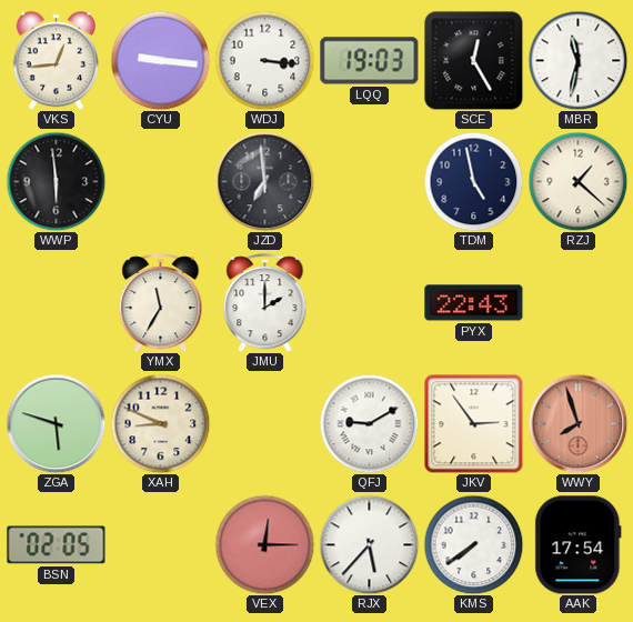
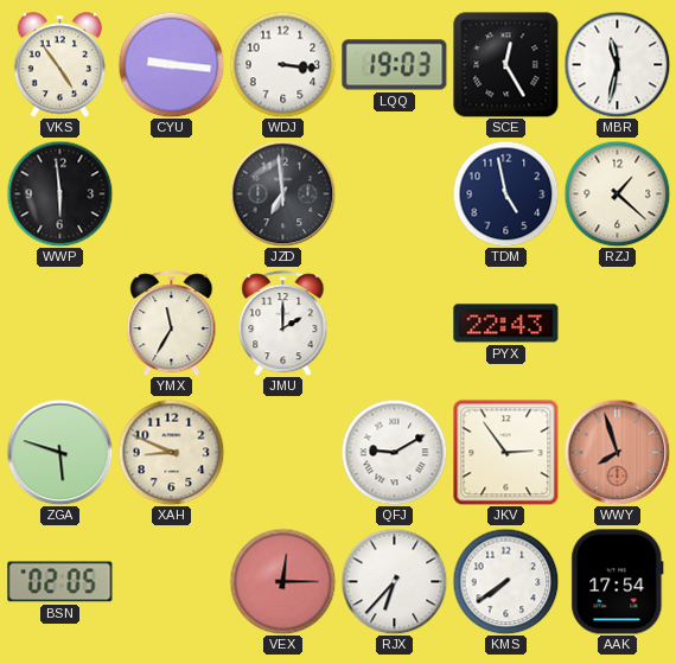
VKS: 12:44 -> 4:54 (59, 65)
RJX: 5:37 -> 6:37 (394, 581)
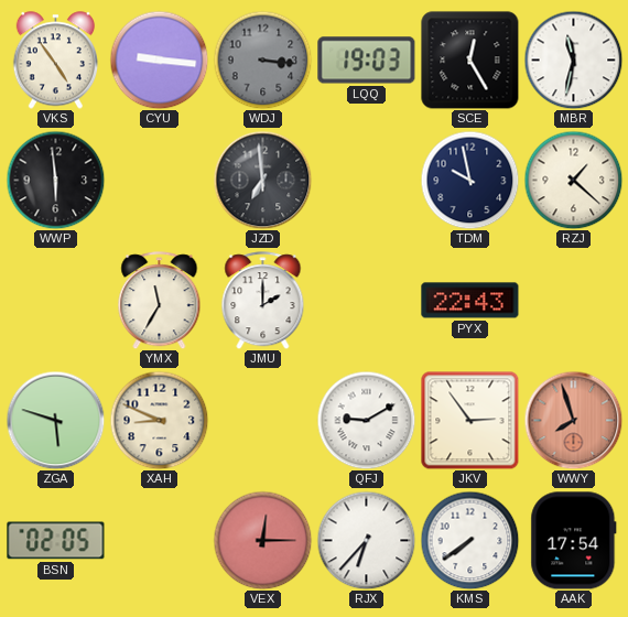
WDJ dial: white -> grey (262, 59)
TDM: 4:58 -> 9:58 (469, 180)
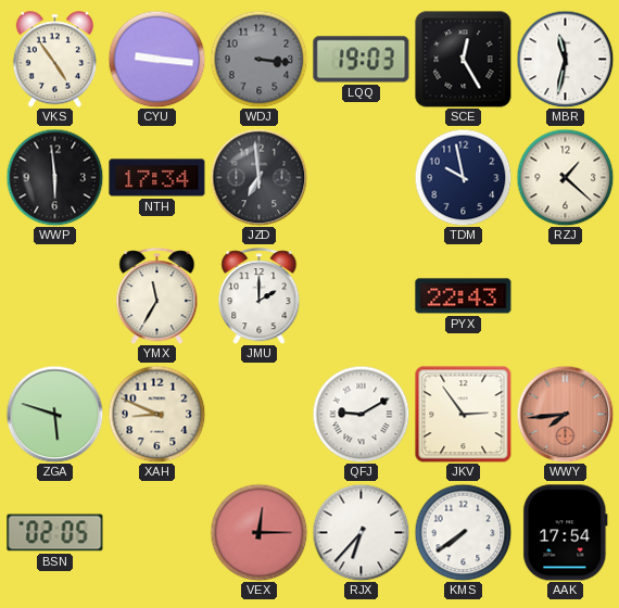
NTH: none -> 17:34 (157, 178)
WWY: 7:57 -> 7:44 (565, 414)
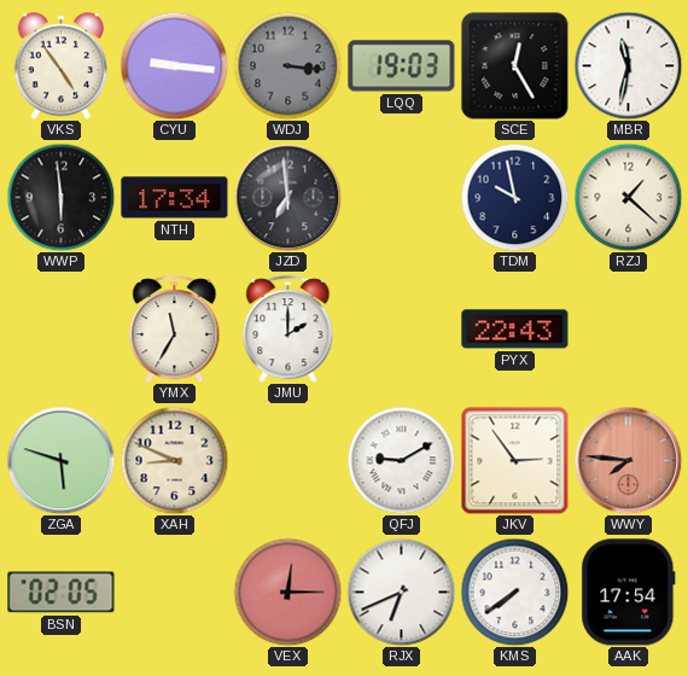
WWY: 7:44 -> 7:46 (628, 460)
RJX: 6:37 -> 6:41 (401, 591)
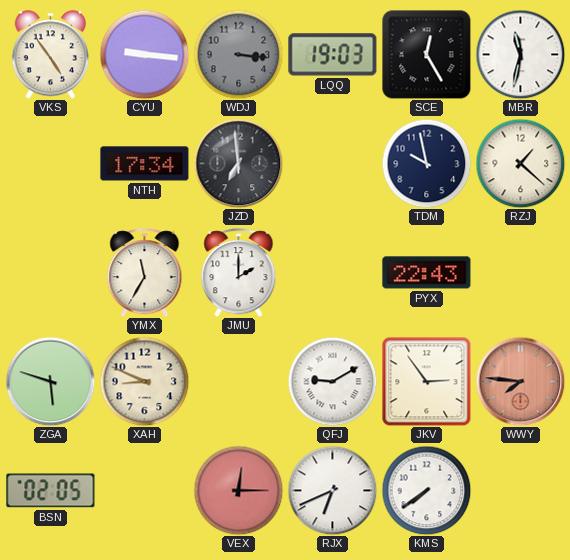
WWP: 5:59 -> none (60, 197)
AAK: 17:54 -> none (629, 593)
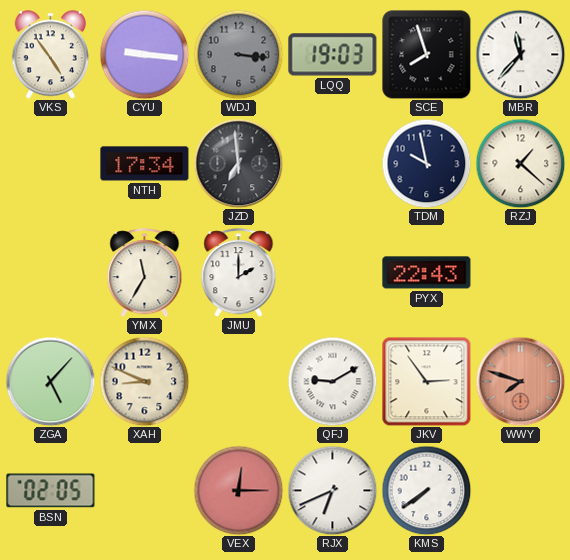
SCE: 12:25 -> 7:57 (427, 55)
MBR: 11:32 -> 11:37 (520, 54)
ZGA: 5:48 -> 5:07 (50, 381)
WWY: 7:46 -> 7:48 (520, 381)
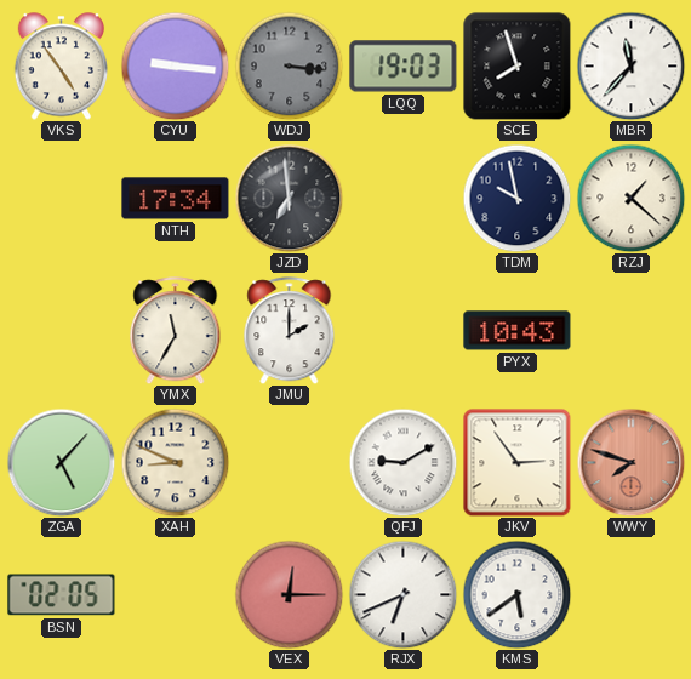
PYX: 22:43 -> 10:43 (518, 331)
KMS: 7:39 -> 5:39 (516, 594)
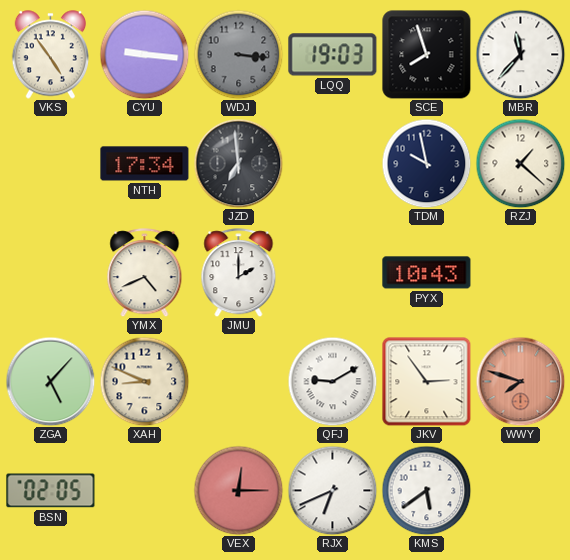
YMX: 11:35 -> 4:41 (145, 273)
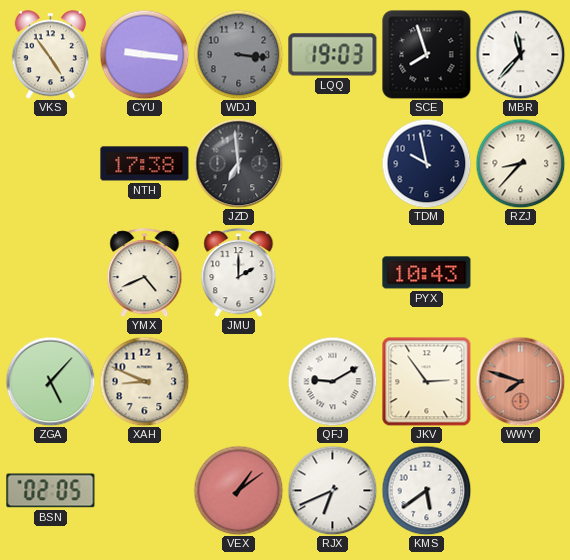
NTH: 17:34 -> 17:38 (145, 164)
RZJ: 1:22 -> 8:37 (520, 163)
VEX: 12:15 -> 1:09 (238, 490)
